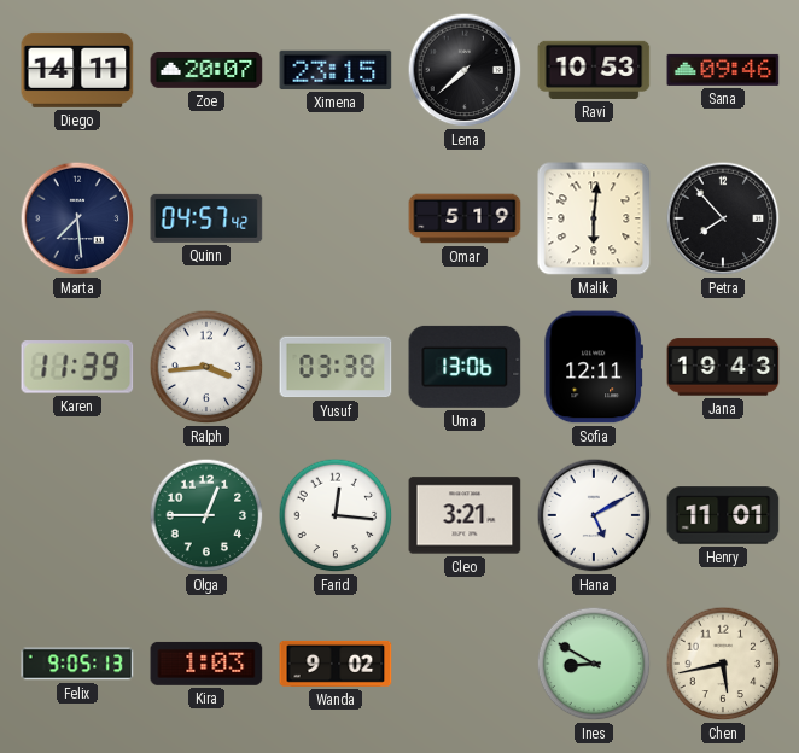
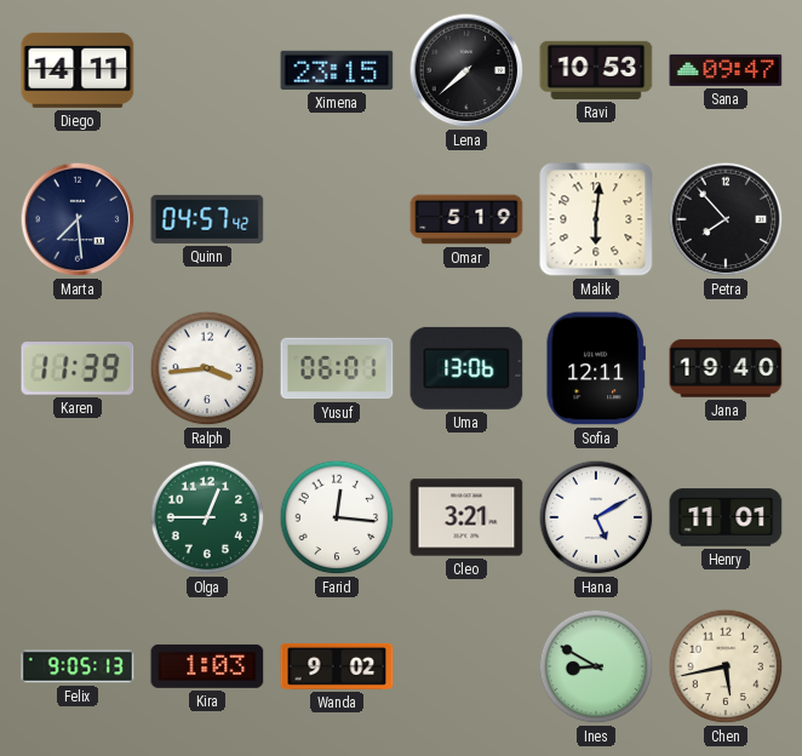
Zoe: 20:07 -> none (206, 71)
Sana: 09:46 -> 09:47 (726, 70)
Yusuf: 03:38 -> 06:01 (337, 368)
Jana: 19:43 -> 19:40 (726, 368)
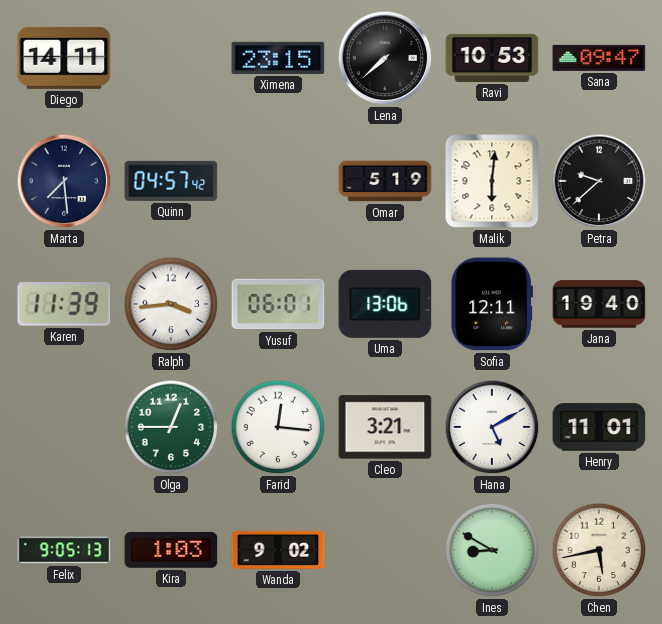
Petra: 7:53 -> 9:38 (599, 181)
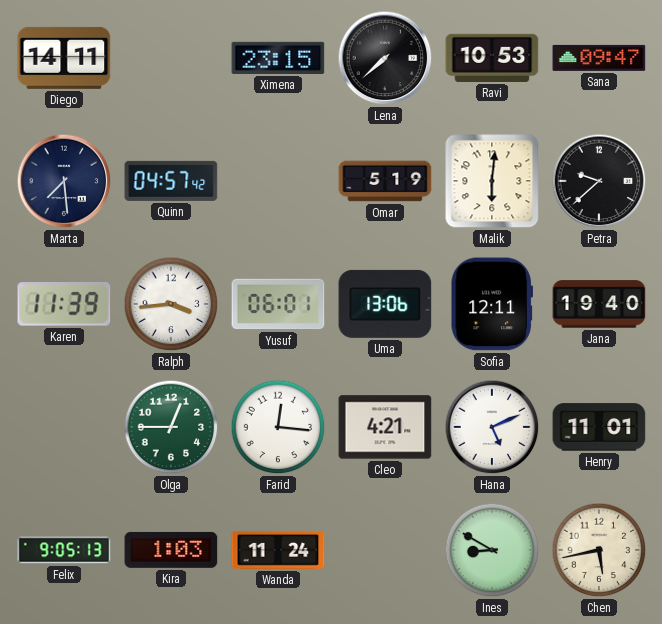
Cleo: 3:21 -> 4:21 (385, 427)
Hana: 5:10 -> 5:11 (492, 427)
Wanda: 9:02 -> 11:24 (278, 550)
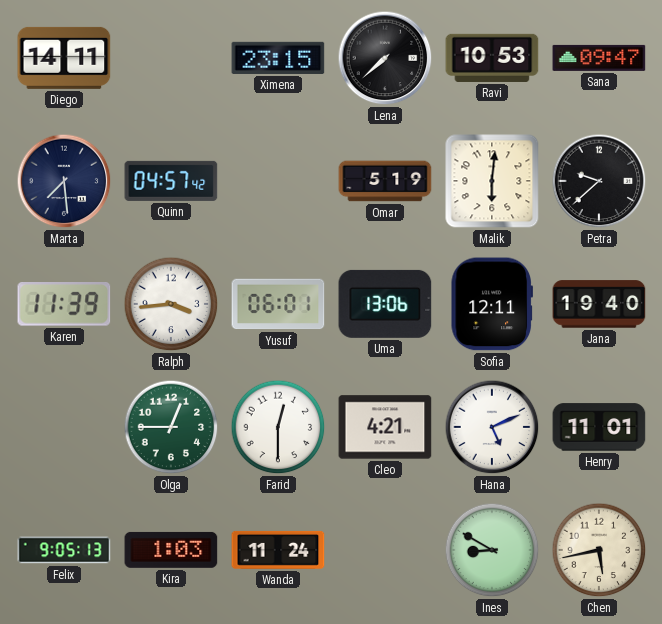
Farid: 12:16 -> 12:30 (278, 427)
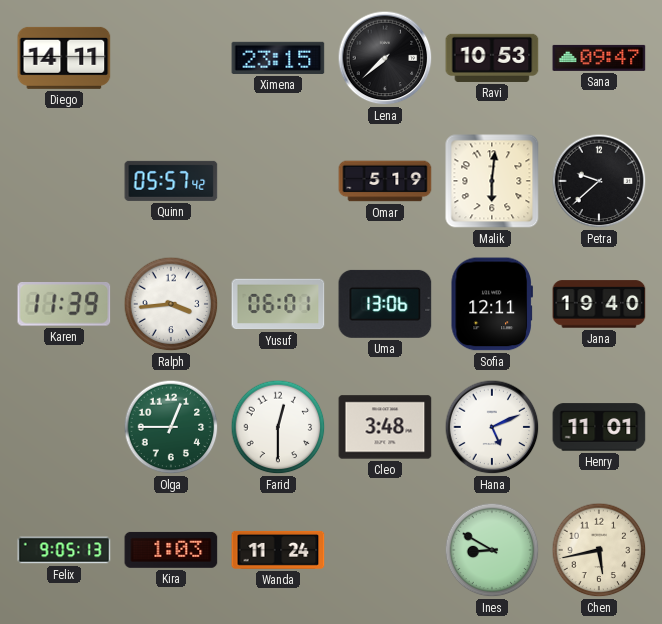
Marta: 7:29 -> none (64, 181)
Quinn: 04:57 -> 05:57 (171, 181)
Cleo: 4:21 -> 3:48 (385, 427)
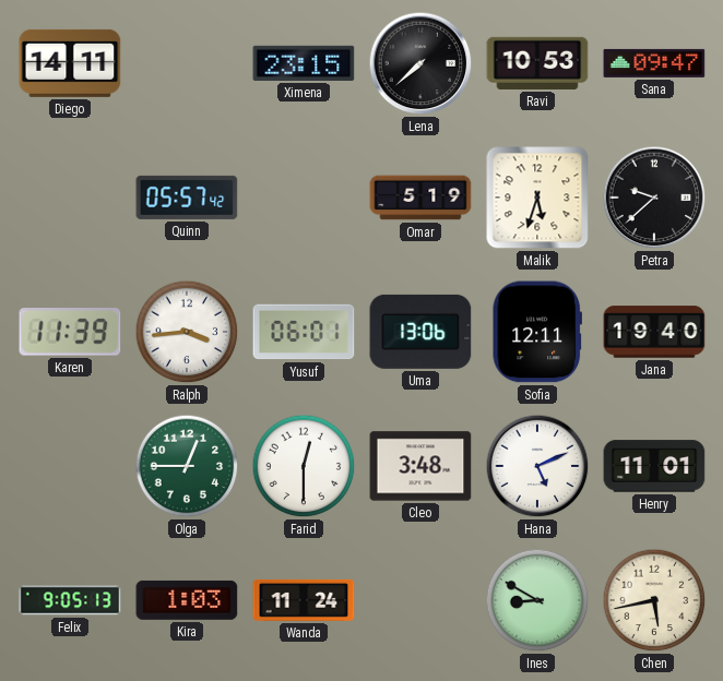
Malik: 6:01 -> 5:33 (537, 198)
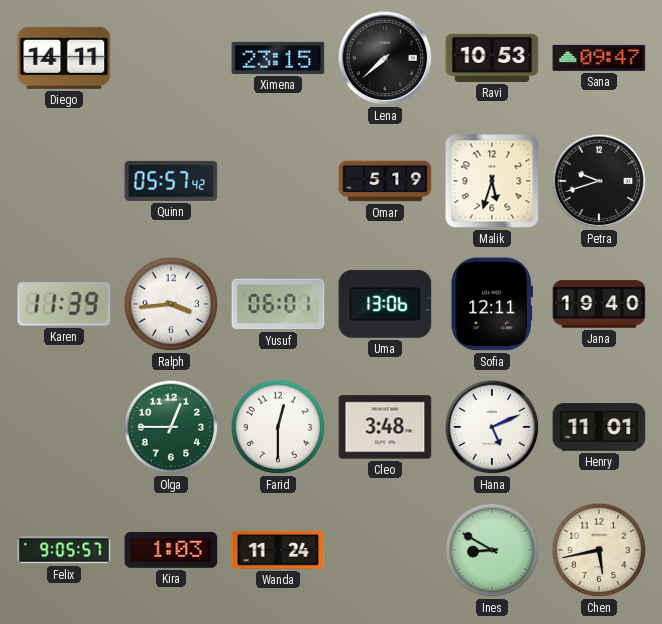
Petra: 9:38 -> 9:42 (599, 181)
Felix: 9:05:13 -> 9:05:57 (64, 550)
